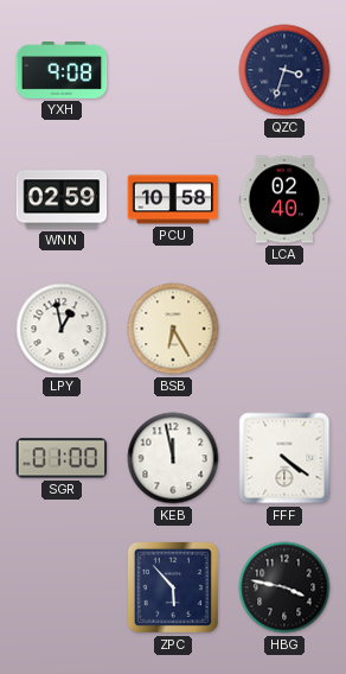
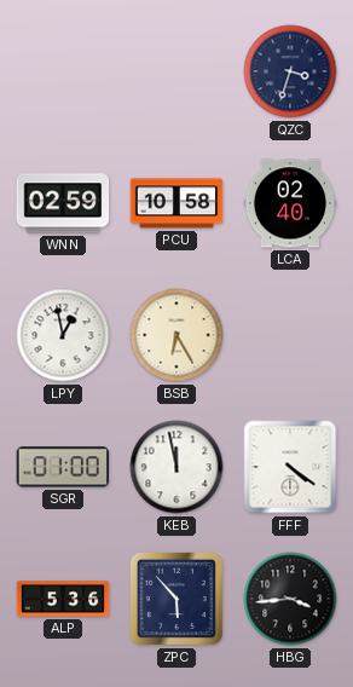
YXH: 9:08 -> none (62, 71)
ALP: none -> 5:36 (63, 599)
HBG: 3:47 -> 3:44 (290, 599)
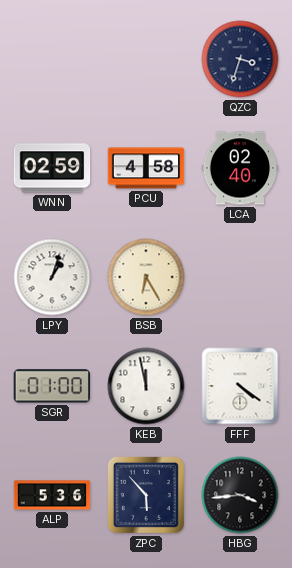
PCU: 10:58 -> 4:58 (146, 168)
LPY: 12:58 -> 1:03 (52, 277)
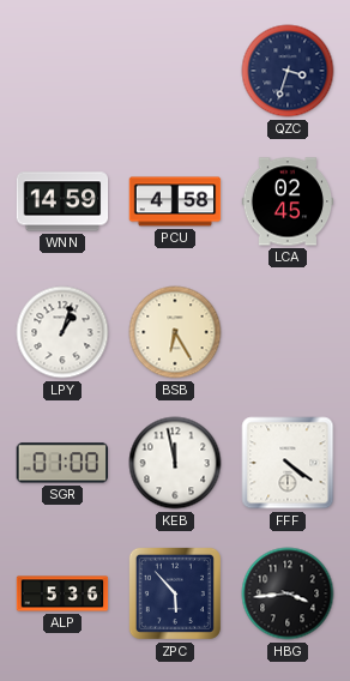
WNN: 02:59 -> 14:59 (62, 201)
LCA: 02:40 -> 02:45 (288, 201)
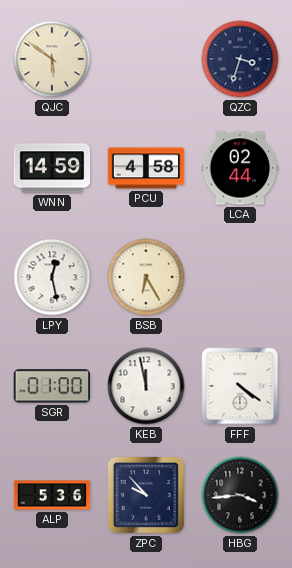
QJC: none -> 5:51 (52, 59)
LCA: 02:45 -> 02:44 (240, 168)
LPY: 1:03 -> 12:28 (52, 277)
ZPC: 5:53 -> 9:53 (146, 495)
